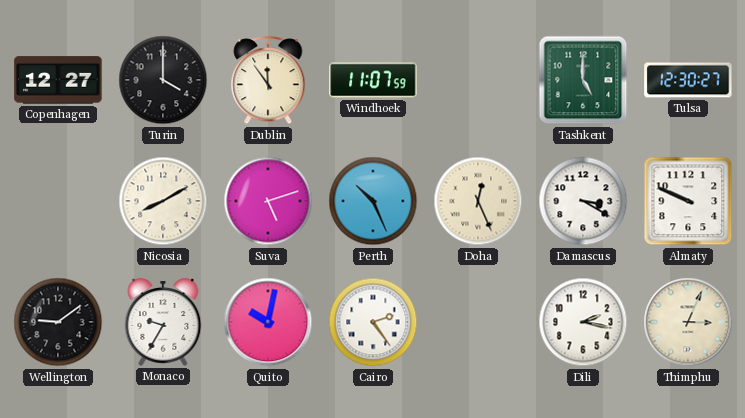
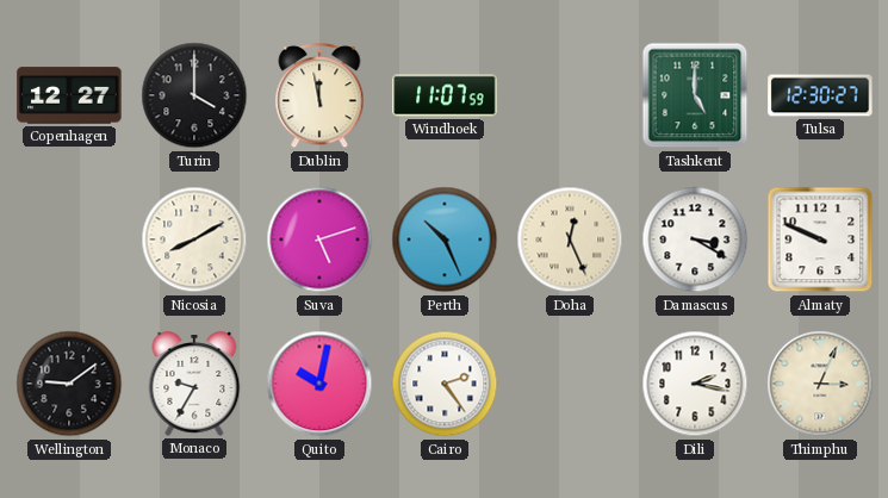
Dublin: 11:54 -> 11:58 (319, 97)
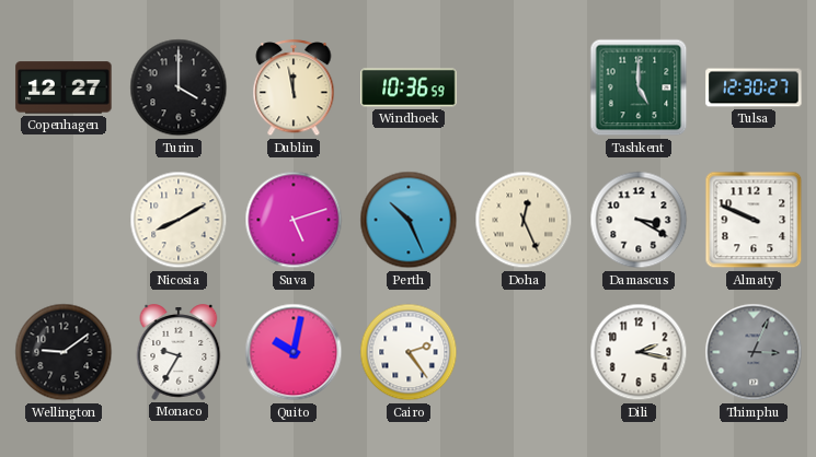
Windhoek: 11:07 -> 10:36 (409, 87)
Thimphu dial: cream -> grey (754, 352)
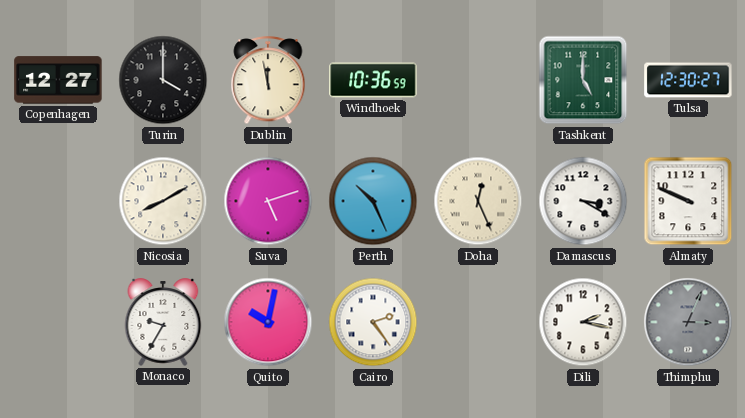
Wellington: 9:09 -> none (64, 352)
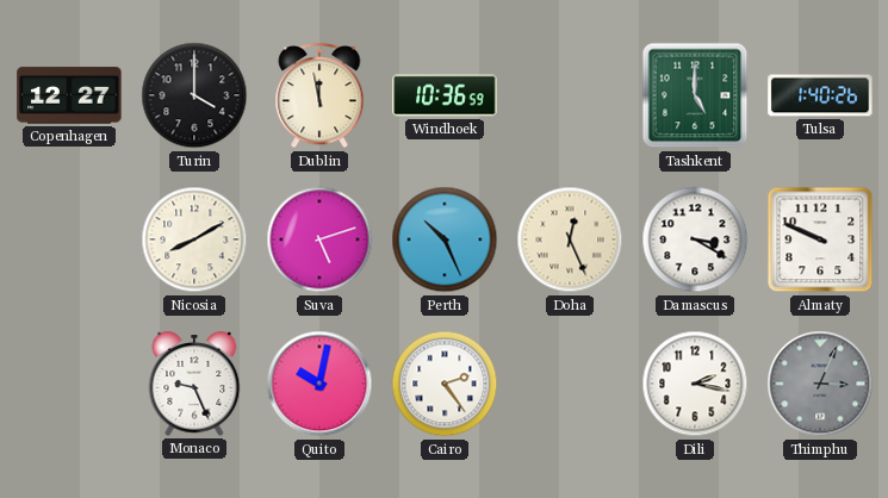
Tulsa: 12:30 -> 1:40 (820, 95)
Monaco: 9:35 -> 9:26 (194, 384)
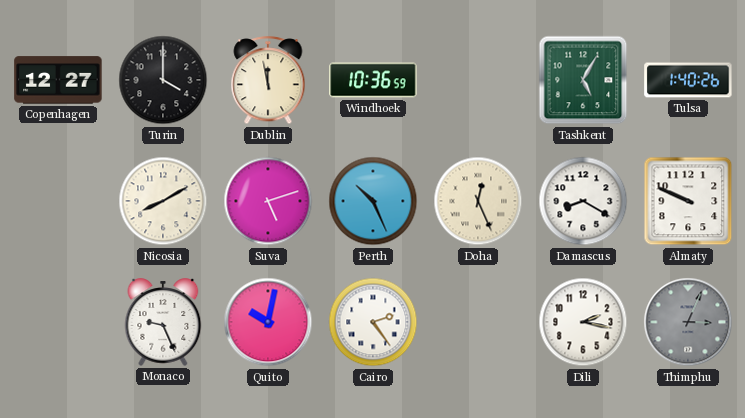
Tashkent: 5:00 -> 5:05 (583, 80)
Damascus: 3:20 -> 8:20 (583, 201)
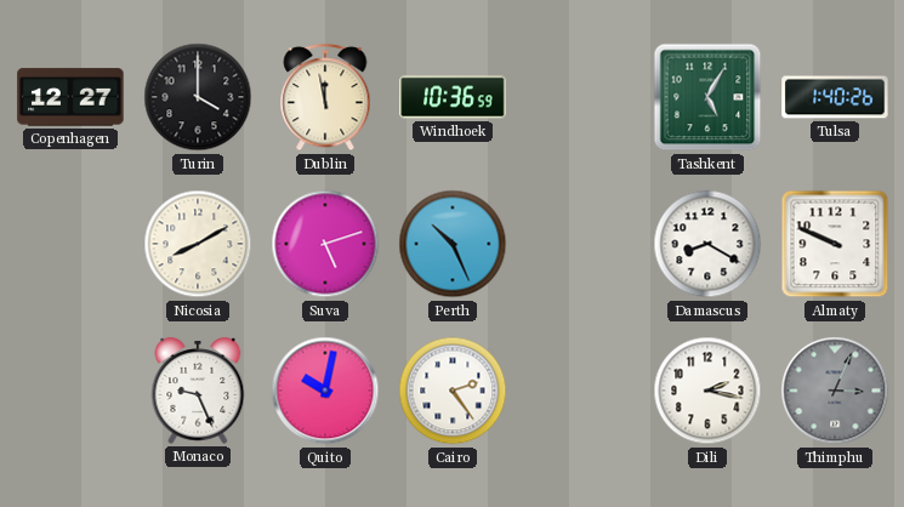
Doha: 12:26 -> none (478, 201)
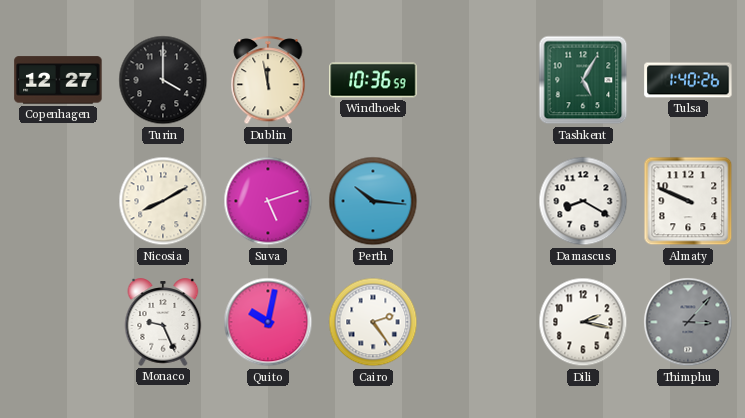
Perth: 10:26 -> 10:16 (373, 201)
Thimphu: 3:04 -> 3:07 (688, 322)
